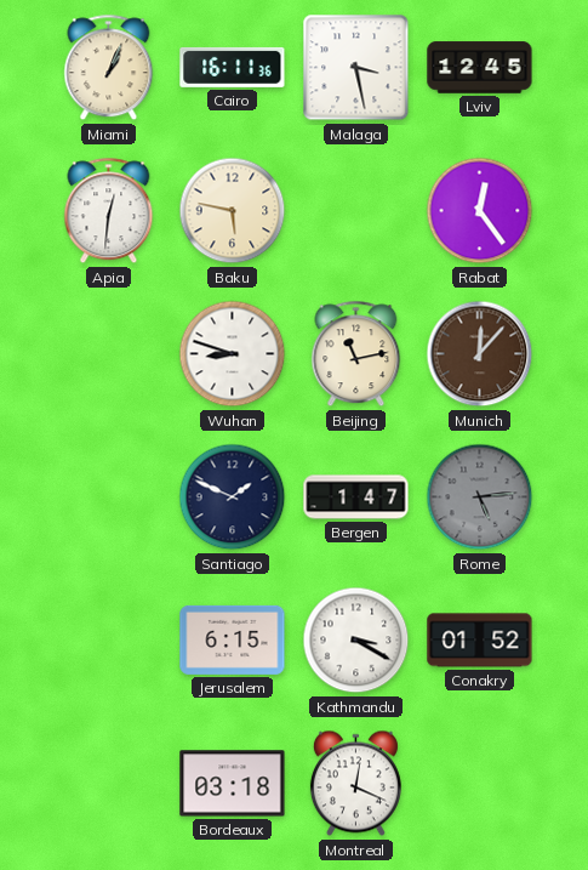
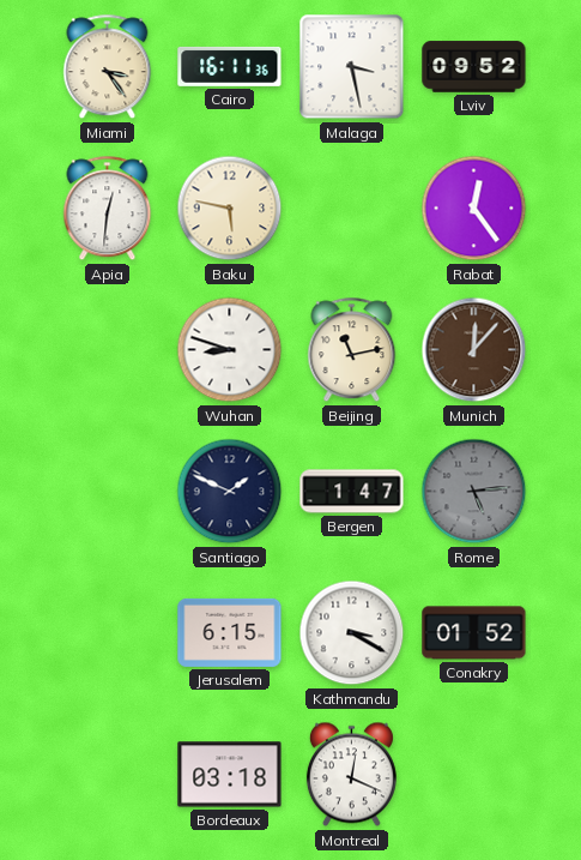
Miami: 1:04 -> 3:24 (108, 67)
Lviv: 12:45 -> 09:52 (474, 67)
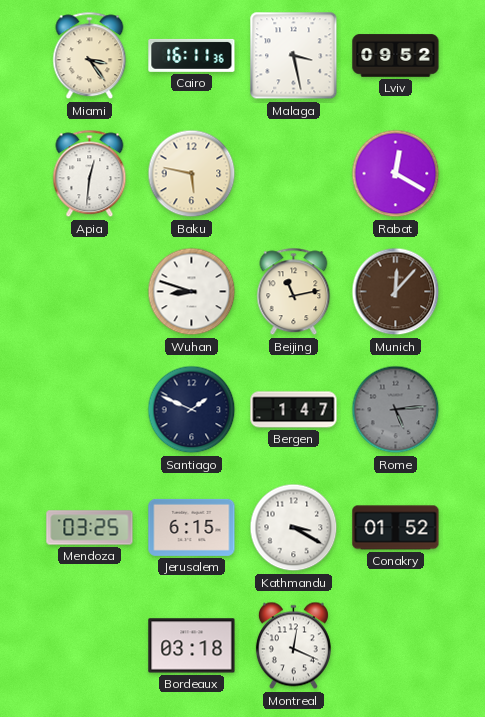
Rabat: 12:24 -> 12:20 (396, 174)
Mendoza: none -> 03:25 (90, 528)
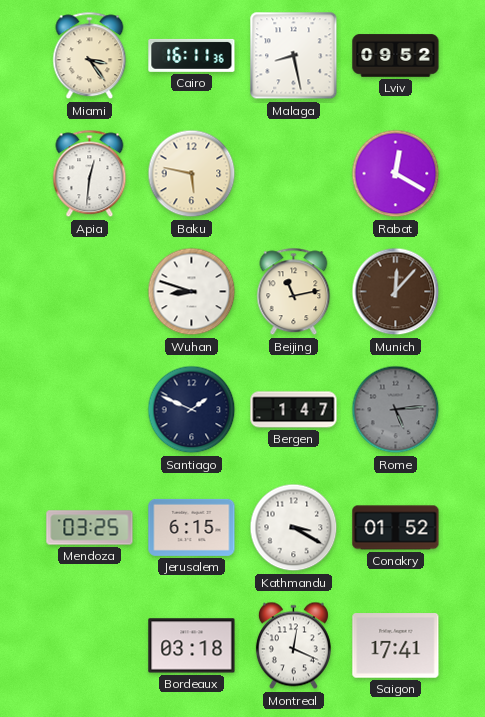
Malaga: 3:28 -> 8:28 (294, 56)
Saigon: none -> 17:41 (396, 646)
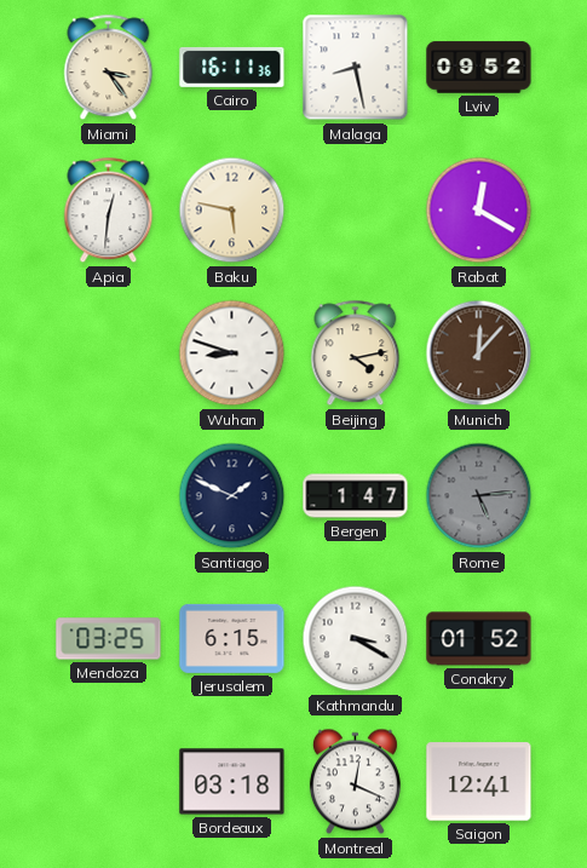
Beijing: 11:13 -> 4:13 (356, 353)
Saigon: 17:41 -> 12:41 (479, 782)
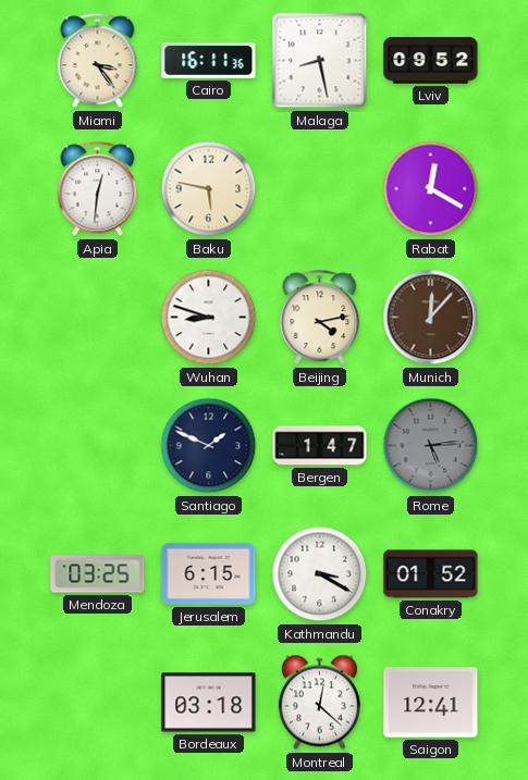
Montreal: 12:19 -> 12:22 (319, 703)
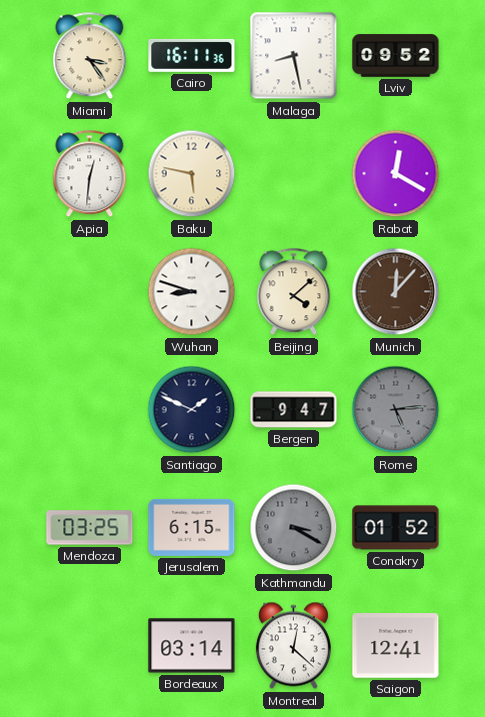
Beijing: 4:13 -> 4:08 (294, 292)
Bergen: 1:47 -> 9:47 (294, 410)
Kathmandu dial: white -> grey (294, 528)
Bordeaux: 03:18 -> 03:14 (192, 646)
